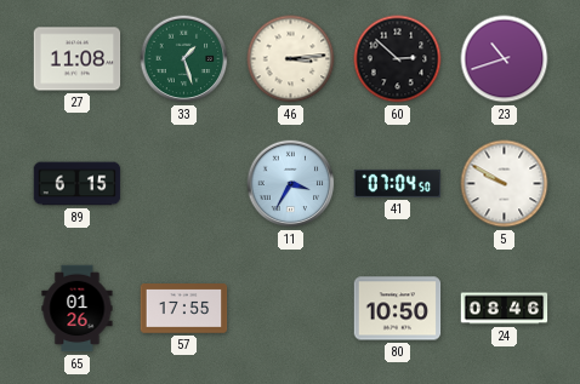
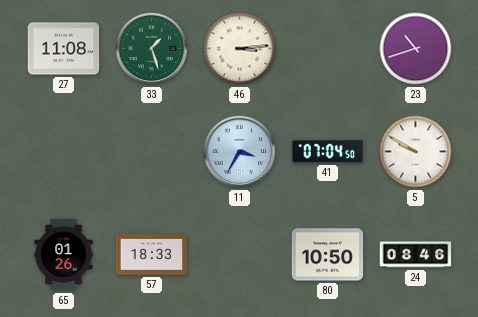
60: 2:52 -> none (398, 59)
89: 6:15 -> none (78, 184)
57: 17:55 -> 18:33 (152, 255)
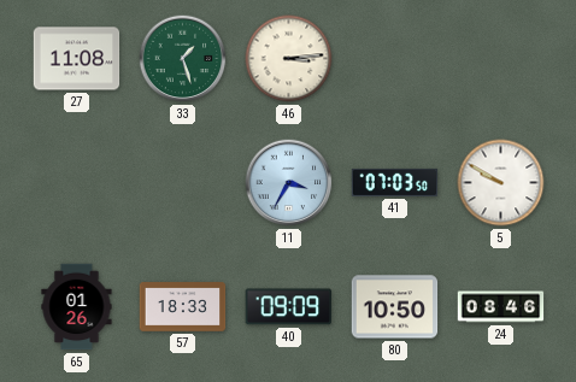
23: 10:42 -> none (416, 49)
41: 07:04 -> 07:03 (395, 182)
40: none -> 09:09 (288, 307)
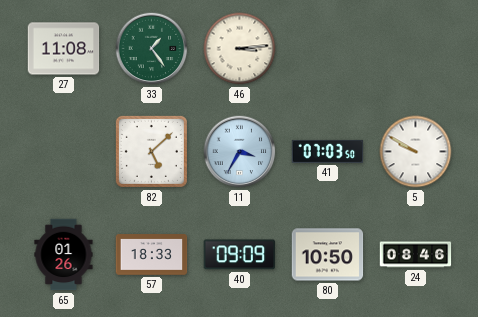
33: 1:27 -> 1:24 (152, 49)
82: none -> 5:08 (151, 151)
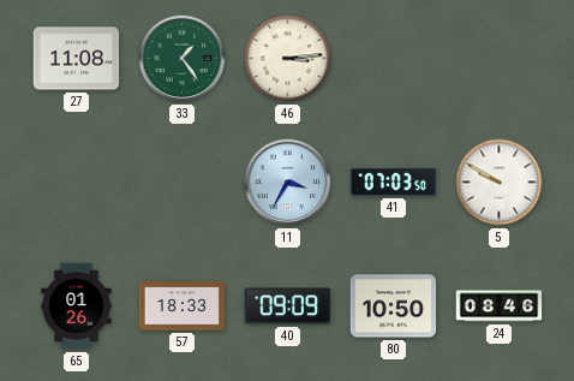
82: 5:08 -> none (151, 151)
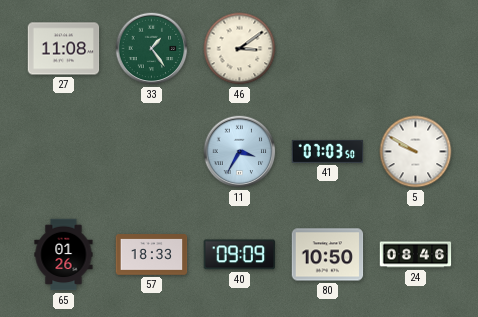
46: 3:14 -> 3:09 (240, 49)
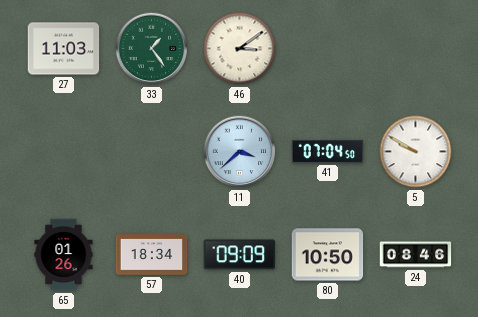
27: 11:08 -> 11:03 (64, 49)
11: 3:35 -> 3:38 (240, 152)
41: 07:03 -> 07:04 (328, 151)
57: 18:33 -> 18:34 (152, 255)
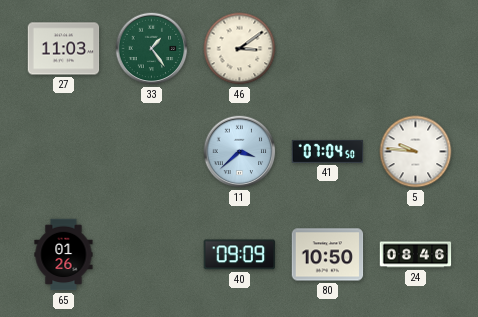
5: 9:50 -> 9:46 (416, 152)
57: 18:34 -> none (152, 255)
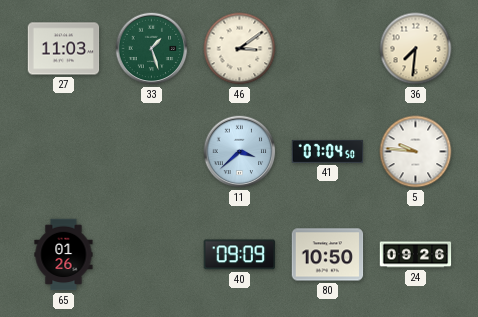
33: 1:24 -> 1:27 (152, 49)
36: none -> 7:31 (416, 49)
24: 08:46 -> 09:26 (416, 255)
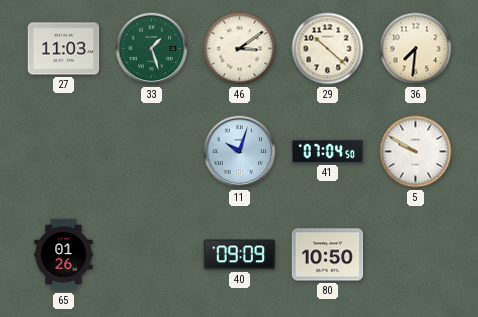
29: none -> 10:22 (328, 49)
11: 3:38 -> 10:03 (240, 152)
5: 9:46 -> 9:50 (416, 152)
24: 09:26 -> none (416, 255)
